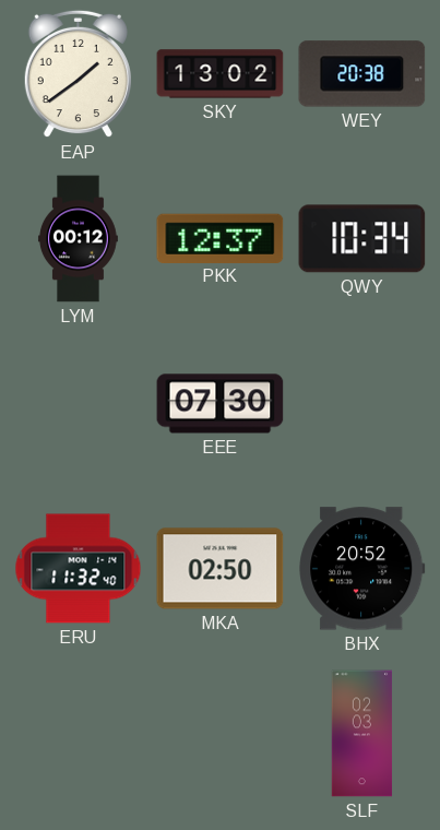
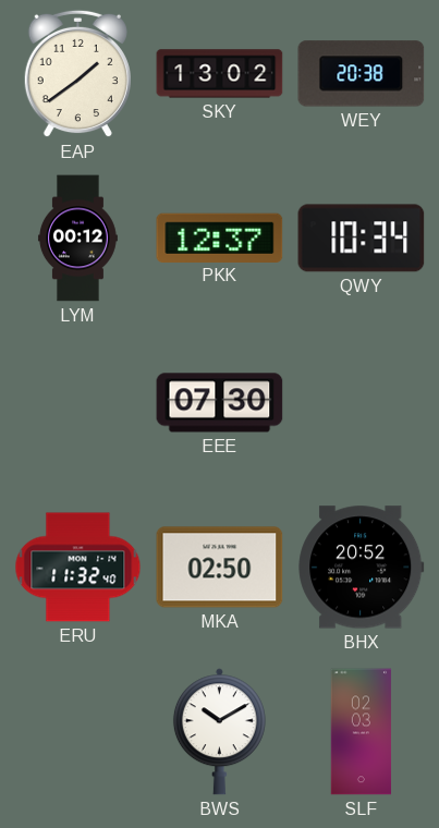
BWS: none -> 10:10 (219, 732)
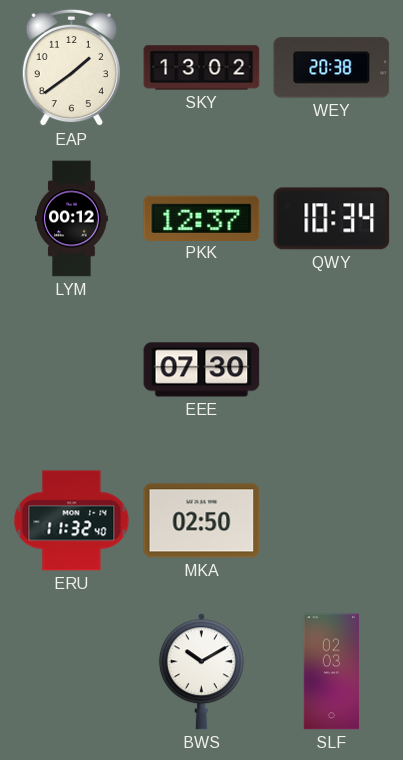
BHX: 20:52 -> none (362, 568)
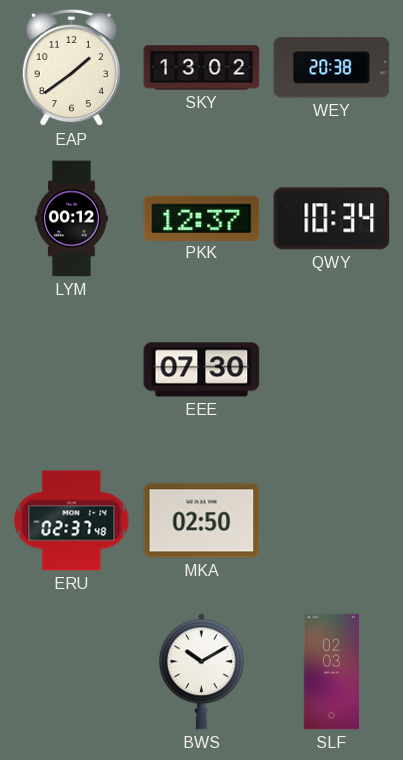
ERU: 11:32 -> 02:37 (72, 521)
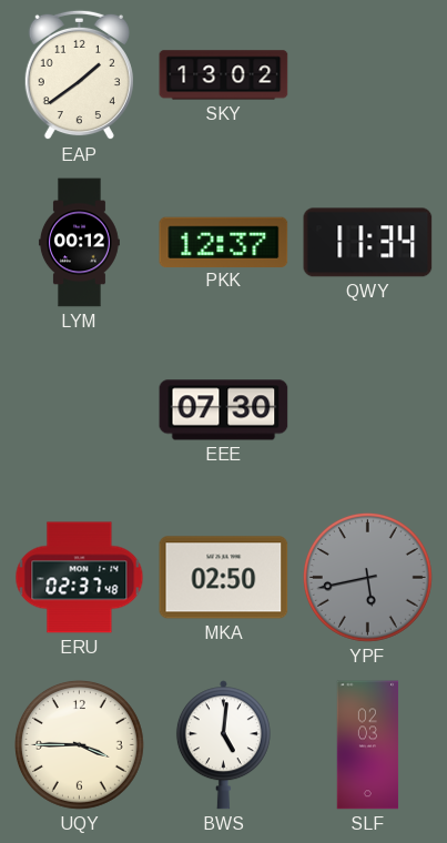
WEY: 20:38 -> none (332, 68)
QWY: 10:34 -> 11:34 (368, 243)
YPF: none -> 5:43 (367, 577)
UQY: none -> 3:45 (79, 744)
BWS: 10:10 -> 5:01 (223, 745)
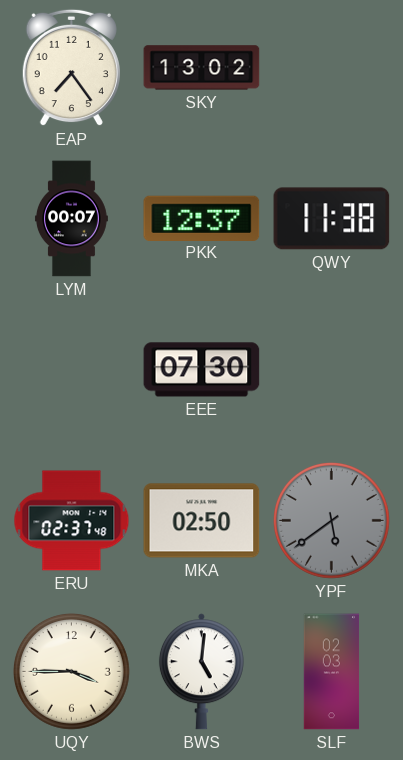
EAP: 1:39 -> 7:24 (71, 68)
LYM: 00:12 -> 00:07 (72, 219)
QWY: 11:34 -> 11:38 (332, 219)
YPF: 5:43 -> 5:39 (331, 520)
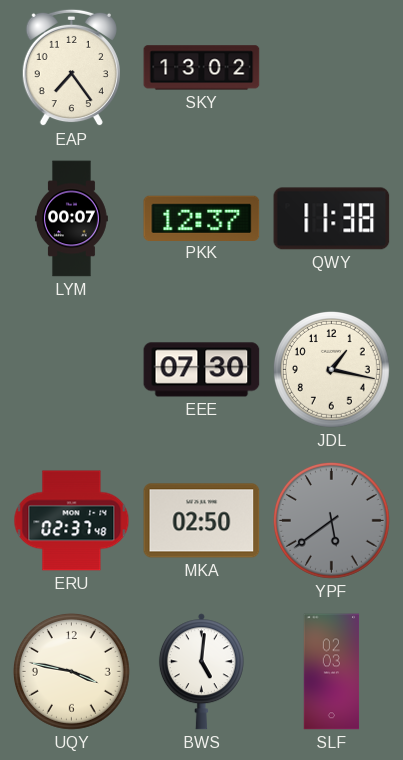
JDL: none -> 1:17 (331, 369)
UQY: 3:45 -> 3:47 (71, 671)
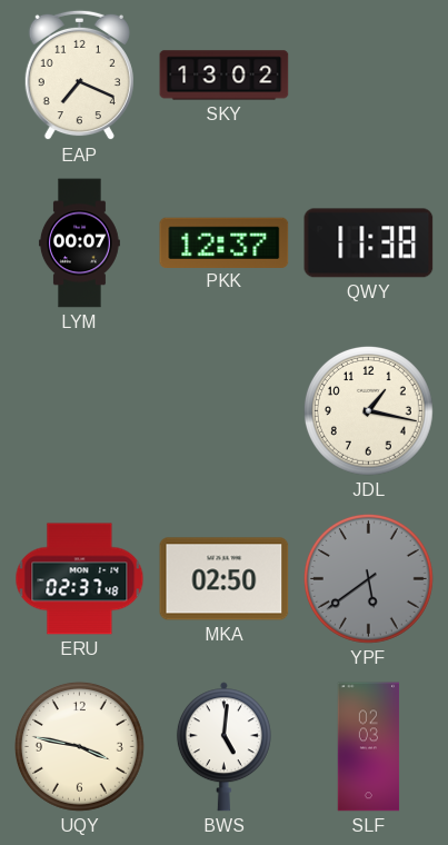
EAP: 7:24 -> 7:19 (79, 76)
EEE: 07:30 -> none (202, 370)
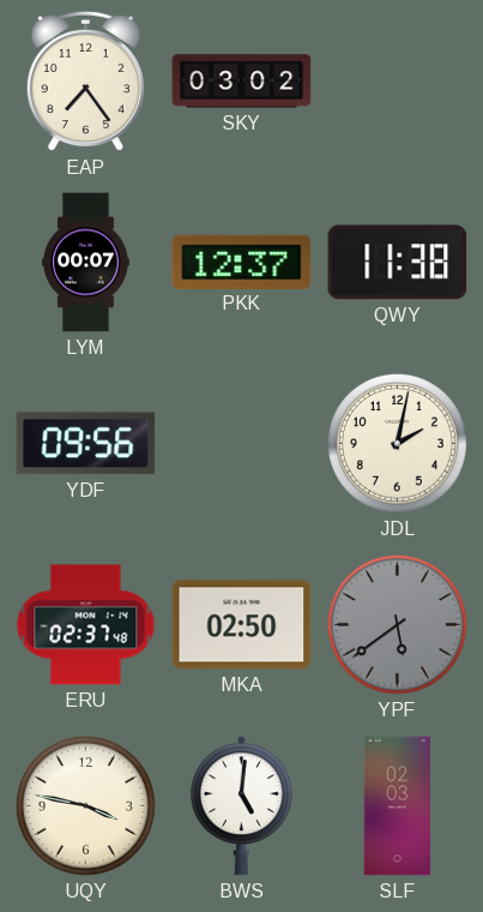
EAP: 7:19 -> 7:24 (85, 82)
SKY: 13:02 -> 03:02 (242, 82)
YDF: none -> 09:56 (86, 444)
JDL: 1:17 -> 2:02 (397, 443)
